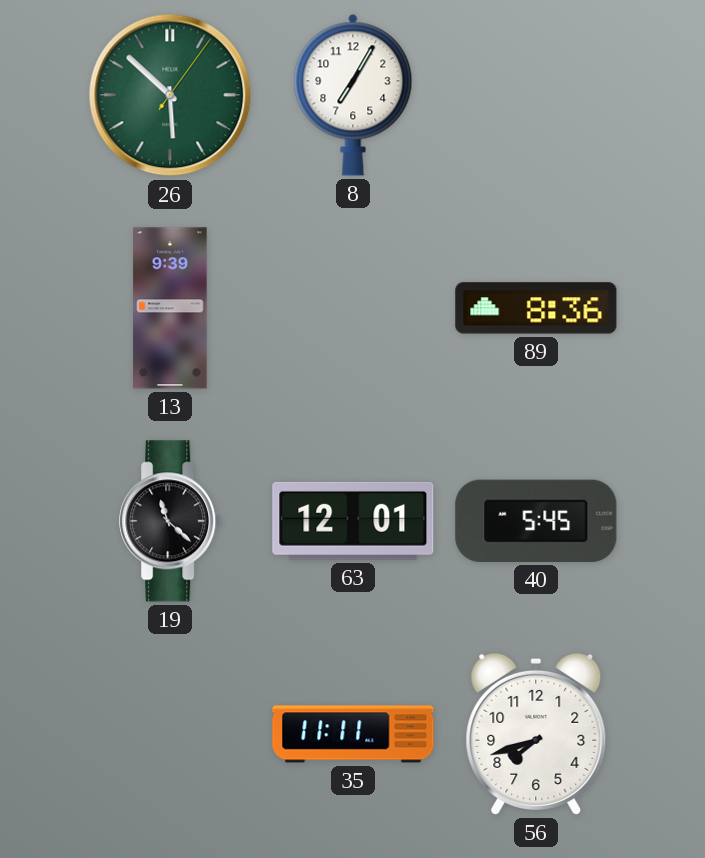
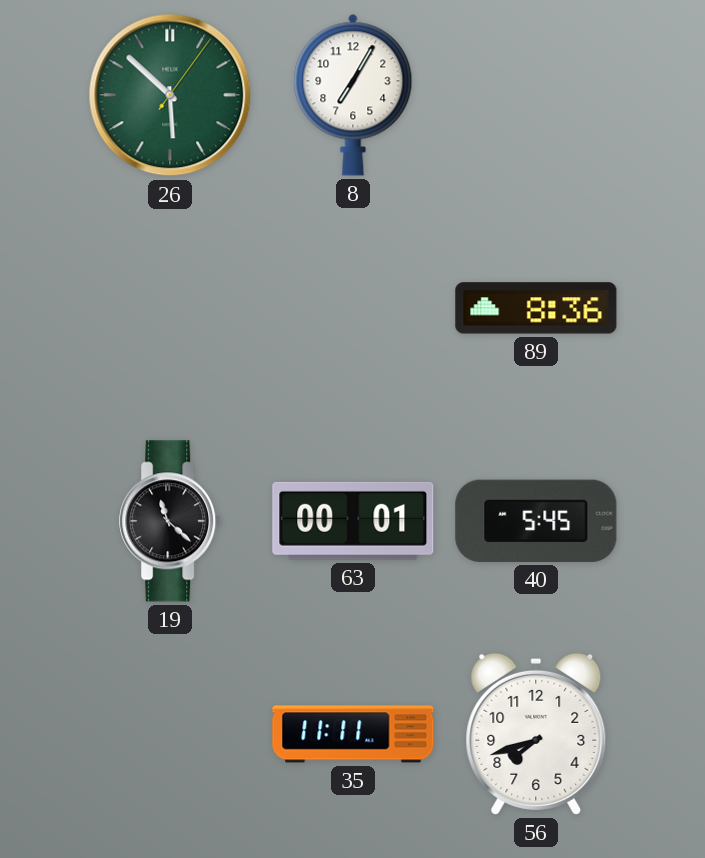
13: 9:39 -> none (170, 308)
63: 12:01 -> 00:01 (353, 521)
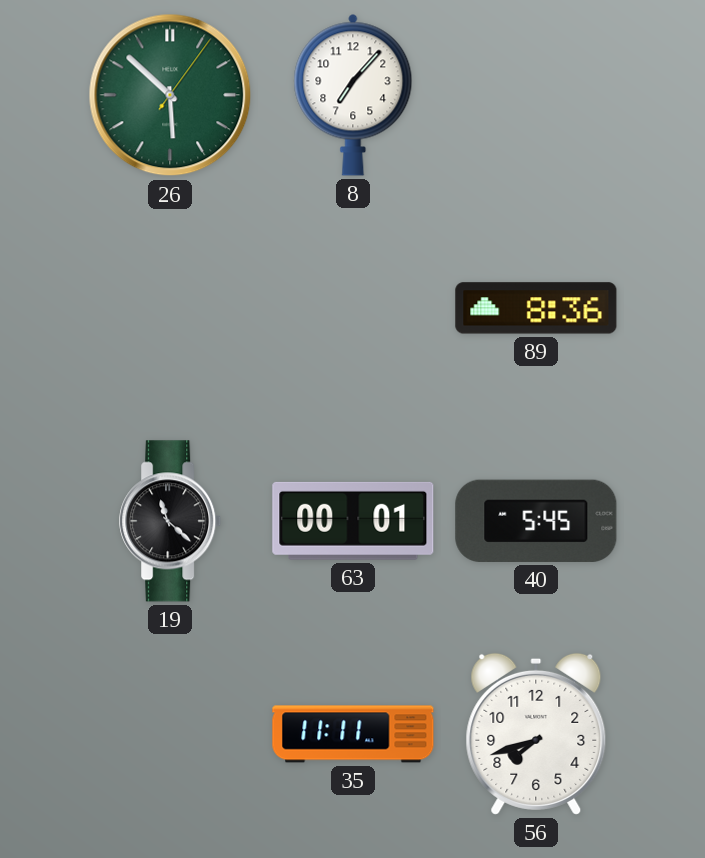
8: 7:05 -> 7:07 (353, 95)
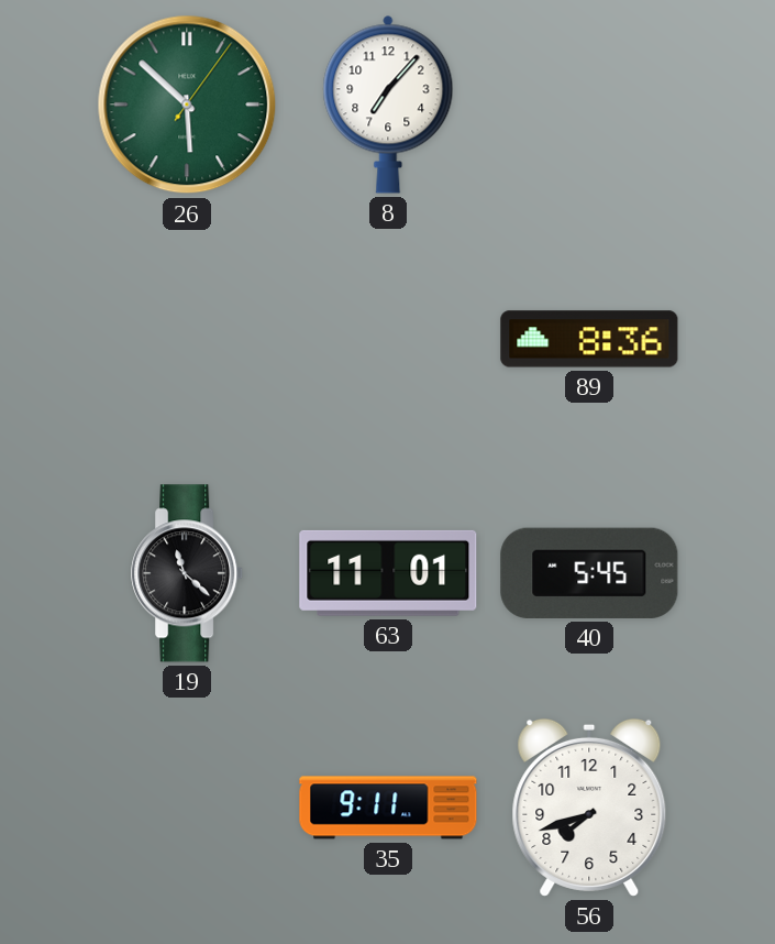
63: 00:01 -> 11:01 (388, 573)
35: 11:11 -> 9:11 (388, 808)
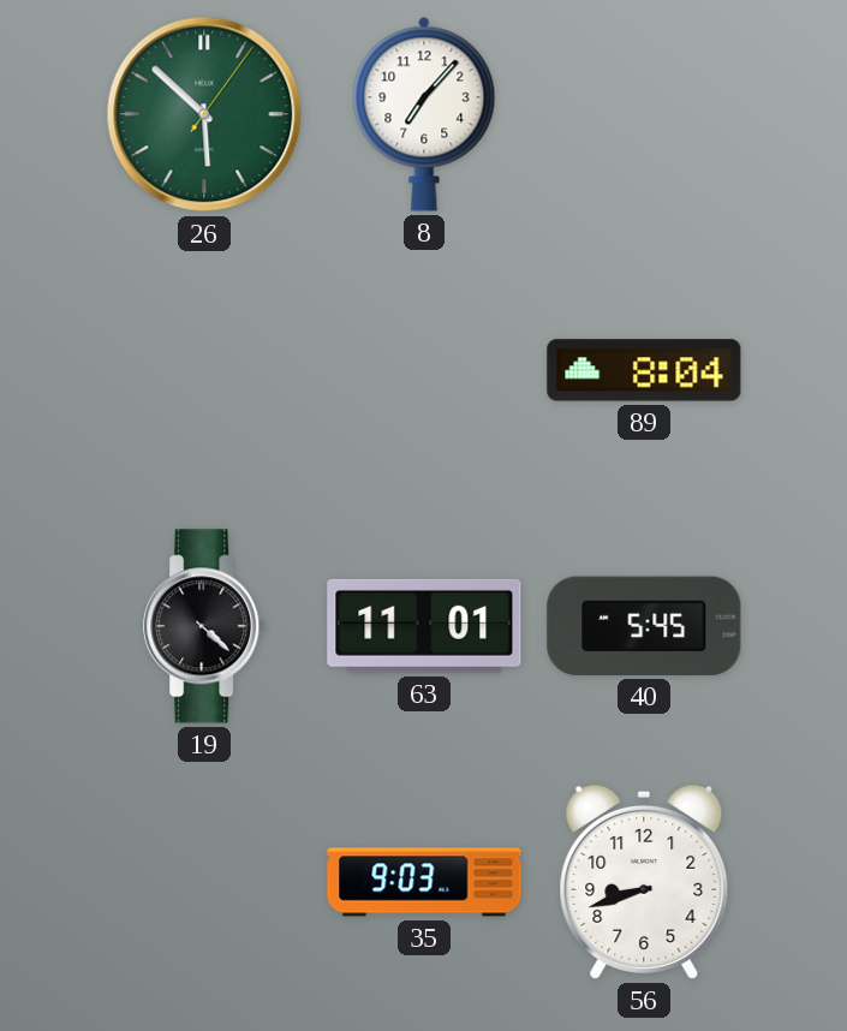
89: 8:36 -> 8:04 (644, 370)
19: 11:22 -> 4:22 (205, 626)
35: 9:11 -> 9:03 (424, 882)
56: 7:42 -> 8:42 (644, 882)
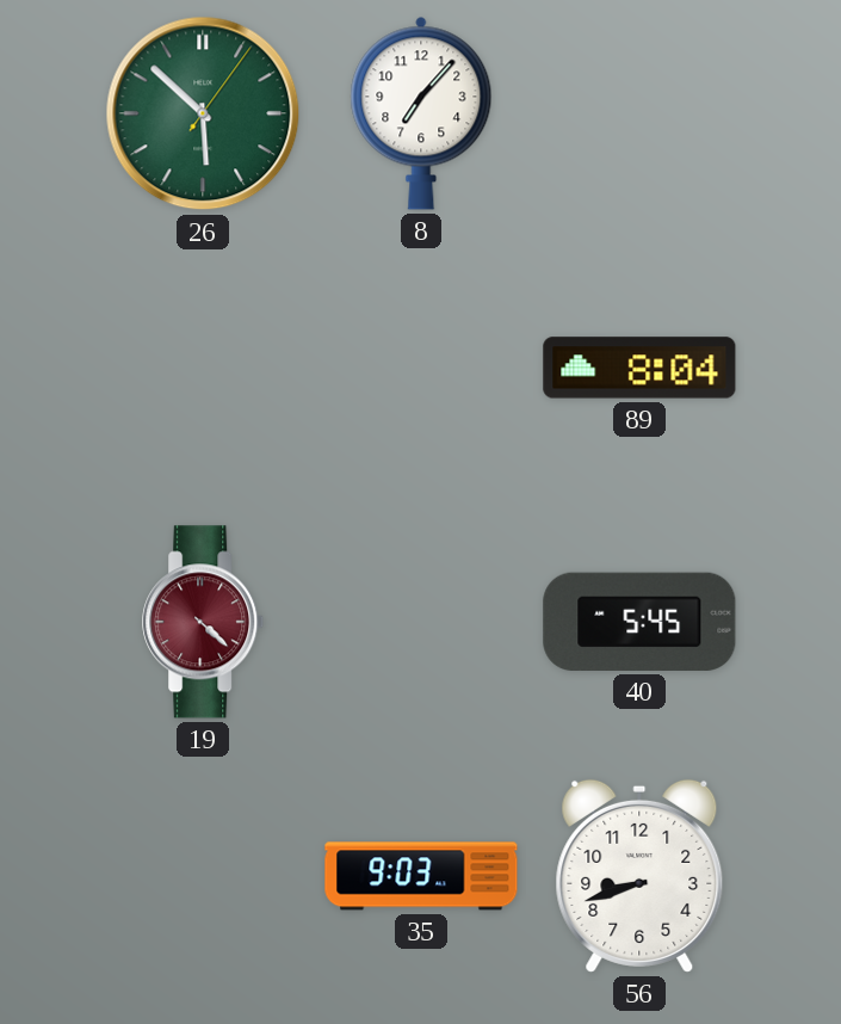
19 dial: black -> burgundy (204, 622)
63: 11:01 -> none (424, 626)
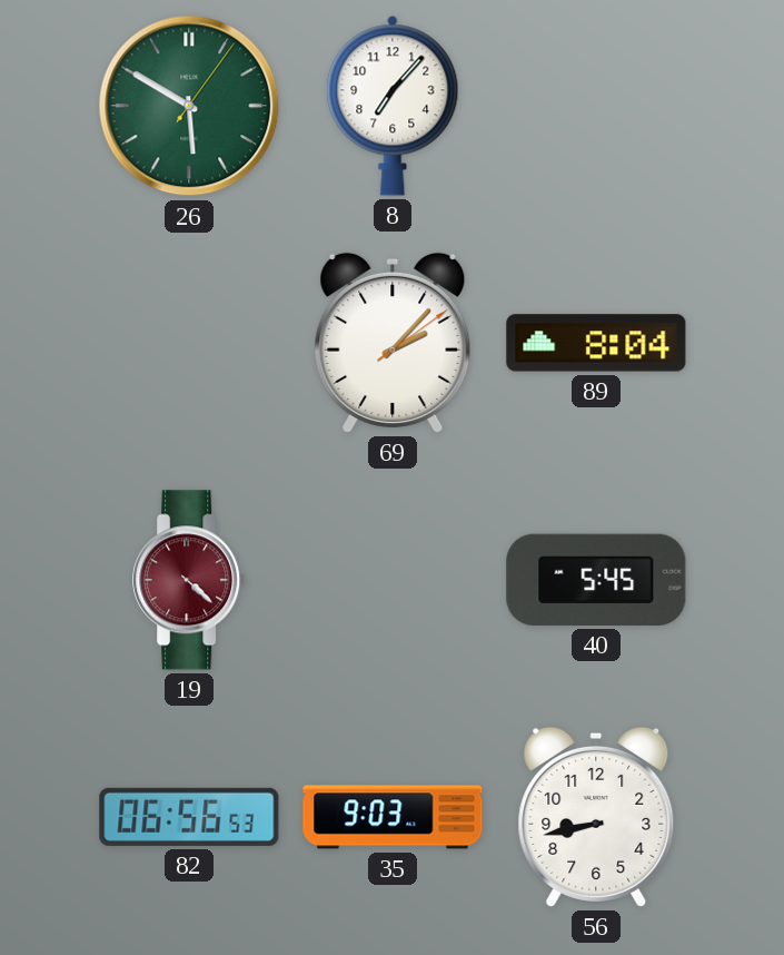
26: 5:52 -> 5:50 (189, 106)
69: none -> 2:07 (393, 343)
82: none -> 06:56 (189, 817)
56: 8:42 -> 8:43 (596, 817)
